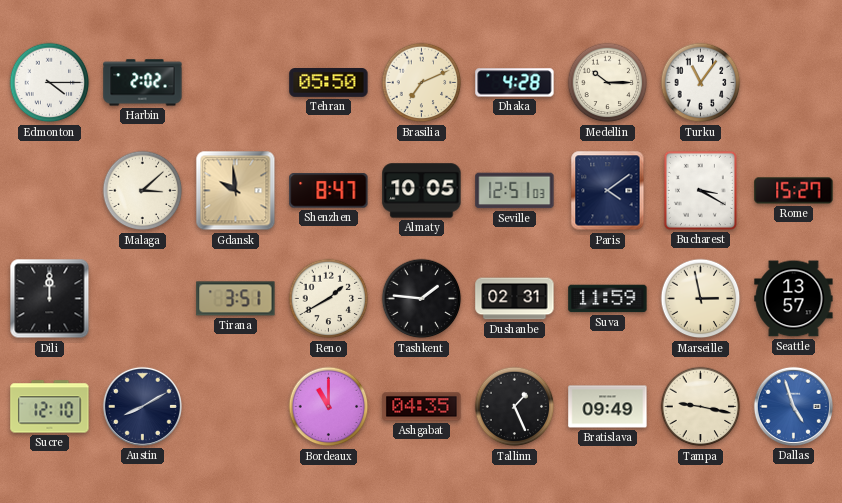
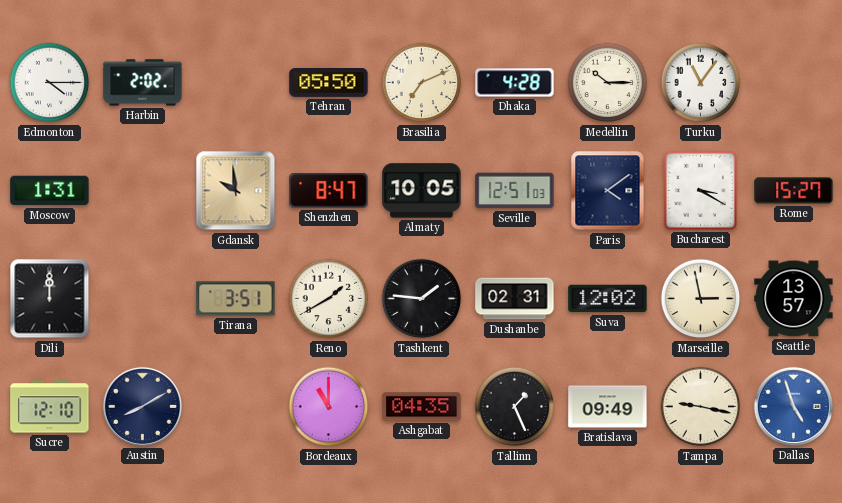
Moscow: none -> 1:31 (50, 191)
Malaga: 3:08 -> none (143, 191)
Suva: 11:59 -> 12:02 (608, 299)
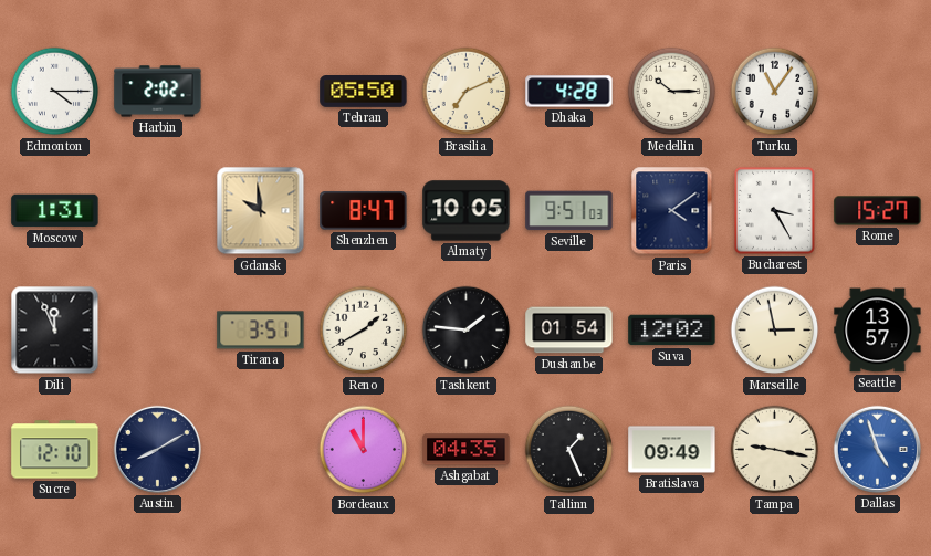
Seville: 12:51 -> 9:51 (569, 211)
Bucharest: 3:20 -> 3:25 (774, 210)
Dili: 12:00 -> 11:56 (55, 331)
Dushanbe: 02:31 -> 01:54 (569, 331)
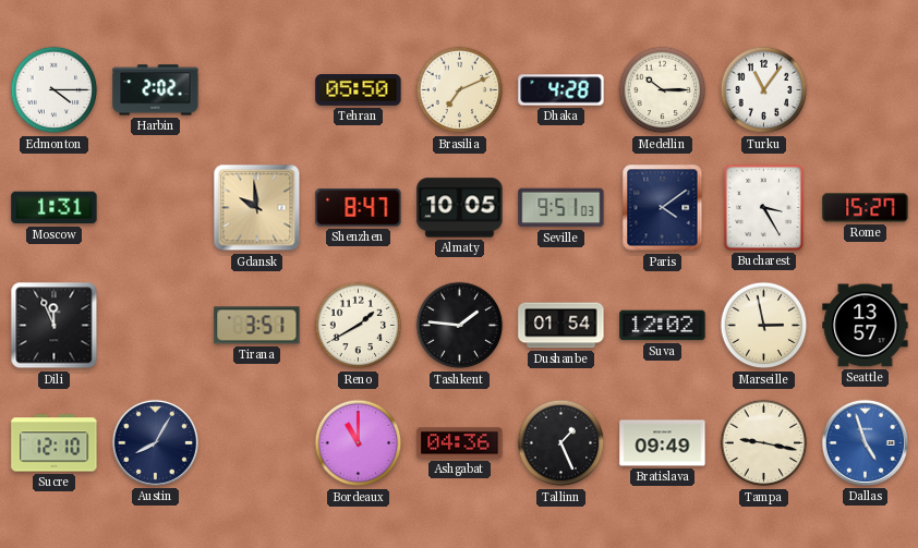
Austin: 8:10 -> 8:05 (155, 442)
Ashgabat: 04:35 -> 04:36 (460, 443)
